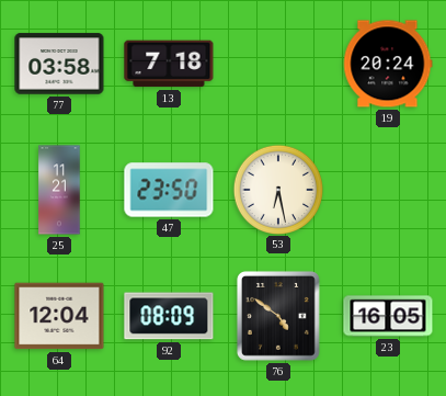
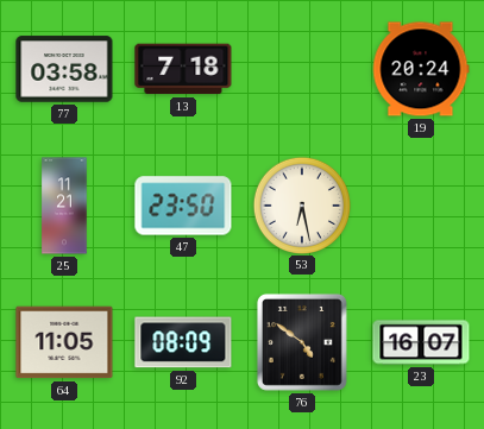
64: 12:04 -> 11:05 (64, 342)
23: 16:05 -> 16:07 (421, 342)
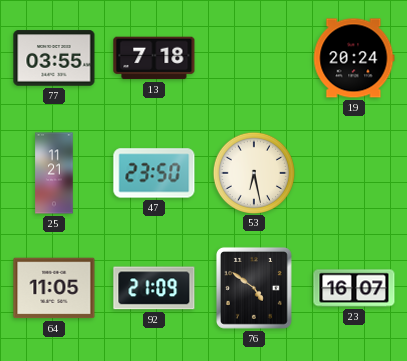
77: 03:58 -> 03:55 (54, 58)
92: 08:09 -> 21:09 (154, 288)
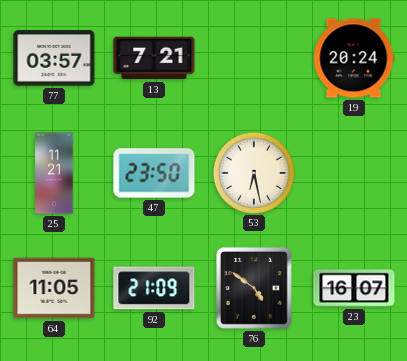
77: 03:55 -> 03:57 (54, 58)
13: 7:18 -> 7:21 (154, 58)
